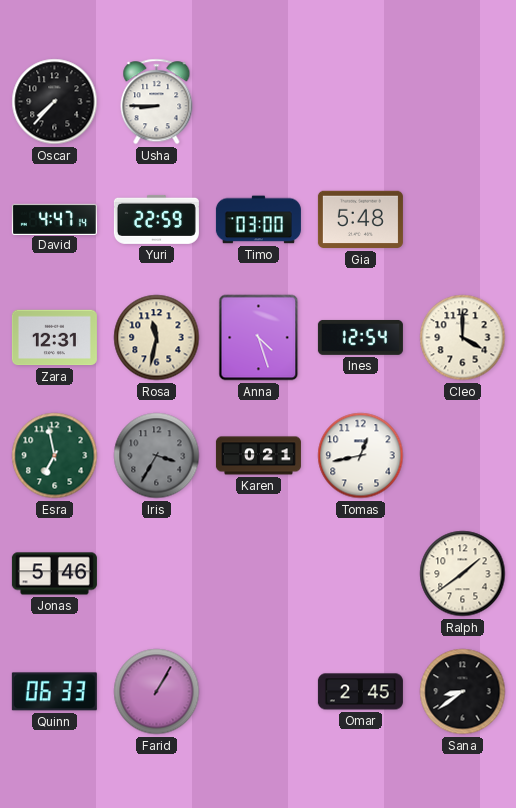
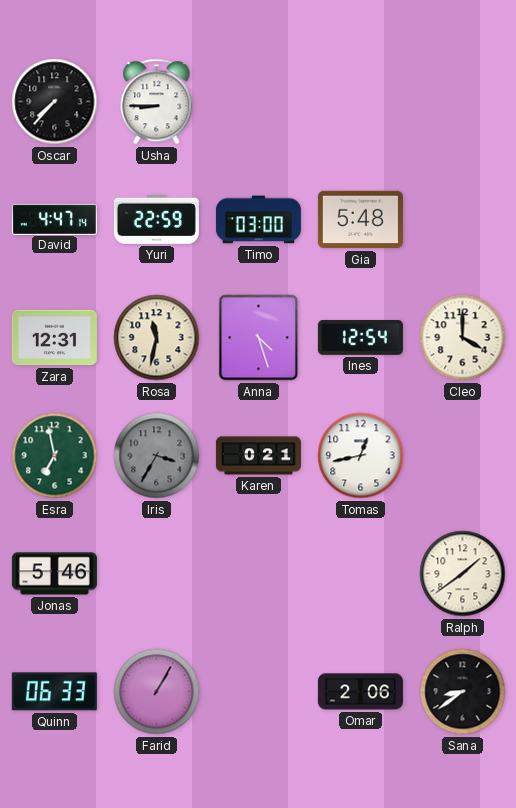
Omar: 2:45 -> 2:06 (360, 692)
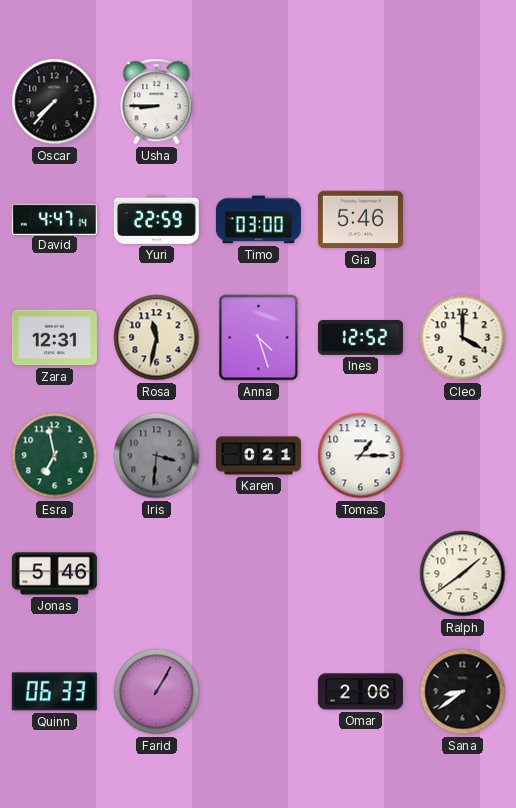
Gia: 5:48 -> 5:46 (360, 220)
Ines: 12:54 -> 12:52 (360, 337)
Iris: 3:35 -> 3:31 (157, 456)
Tomas: 12:43 -> 1:15 (361, 456)
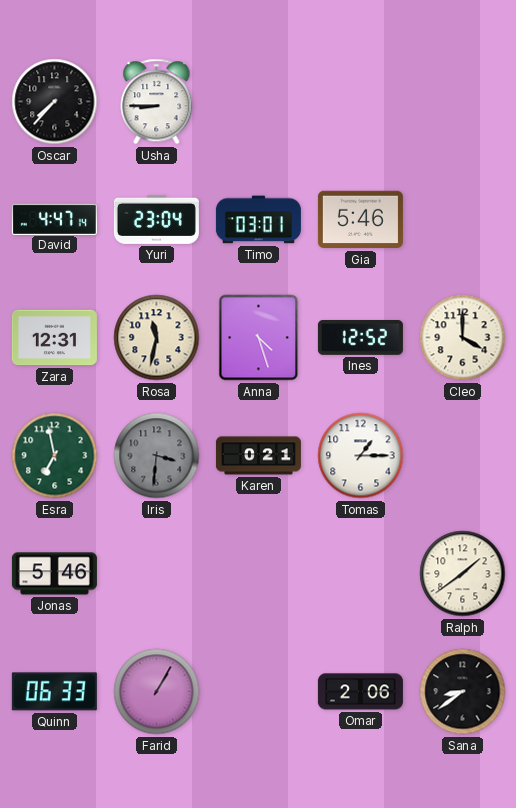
Yuri: 22:59 -> 23:04 (156, 219)
Timo: 03:00 -> 03:01 (258, 220)
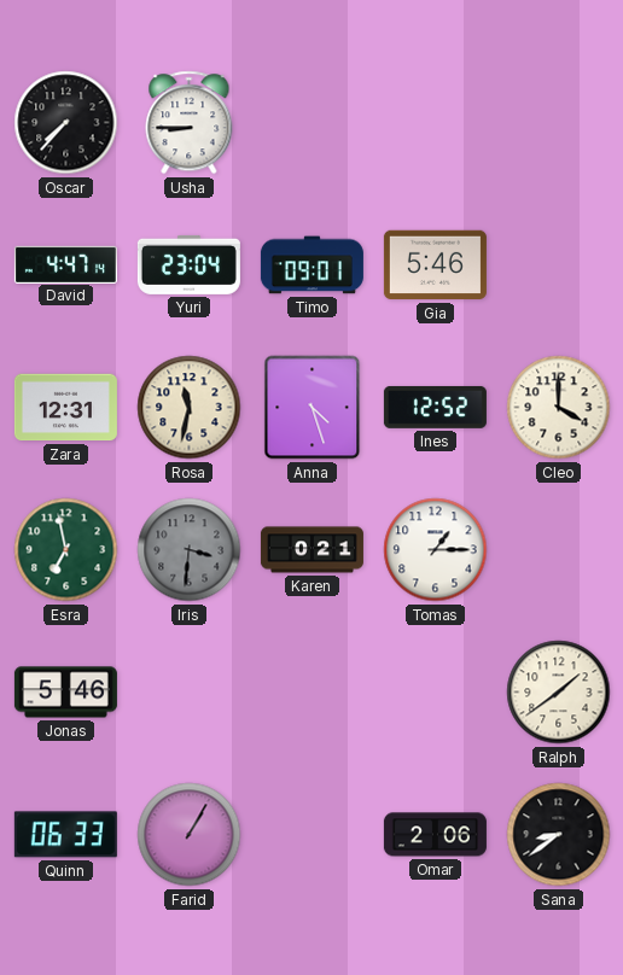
Timo: 03:01 -> 09:01 (311, 265)
